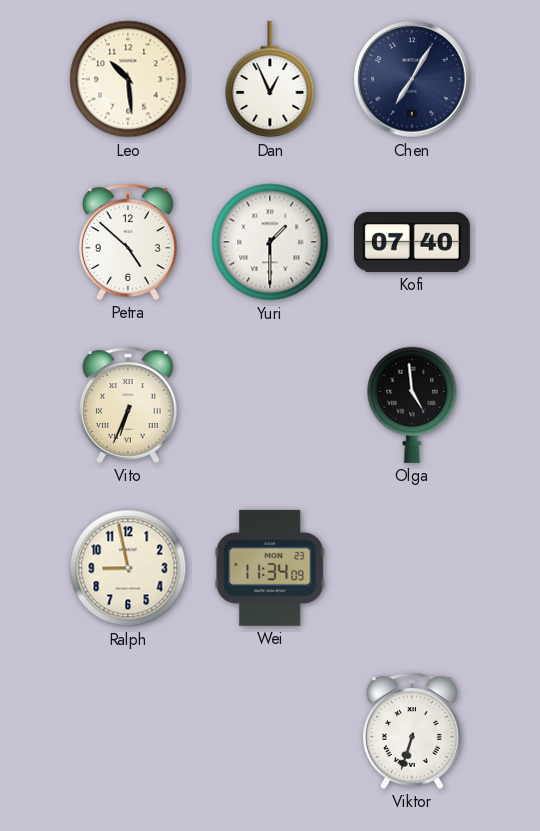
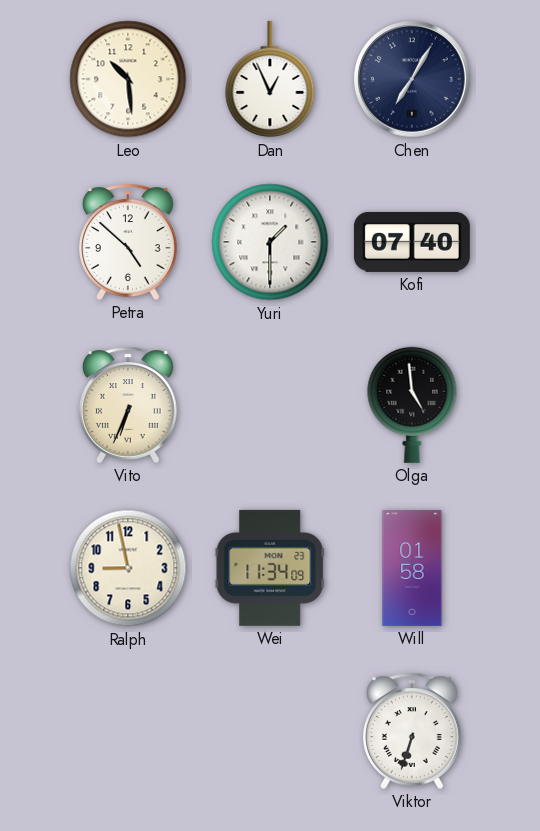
Will: none -> 01:58 (412, 568)
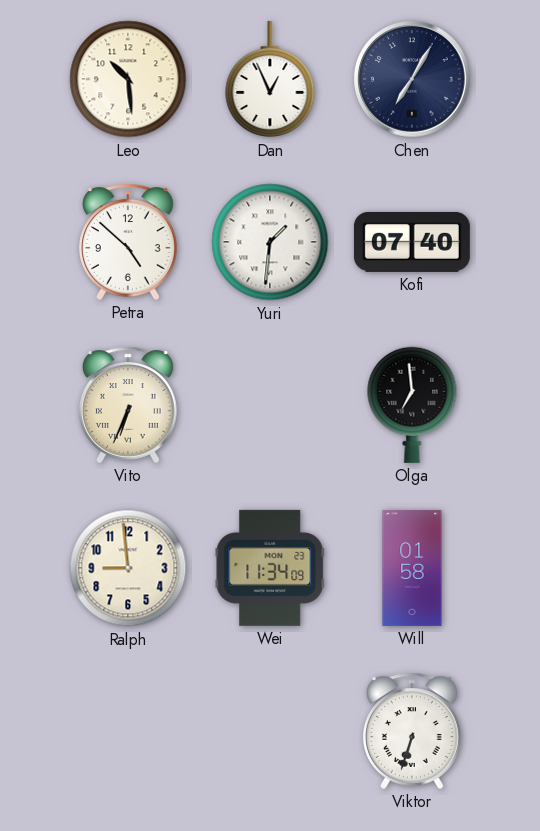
Yuri: 1:30 -> 1:31 (270, 242)
Olga: 4:59 -> 6:59 (412, 405)
Ralph: 8:58 -> 8:59 (128, 568)
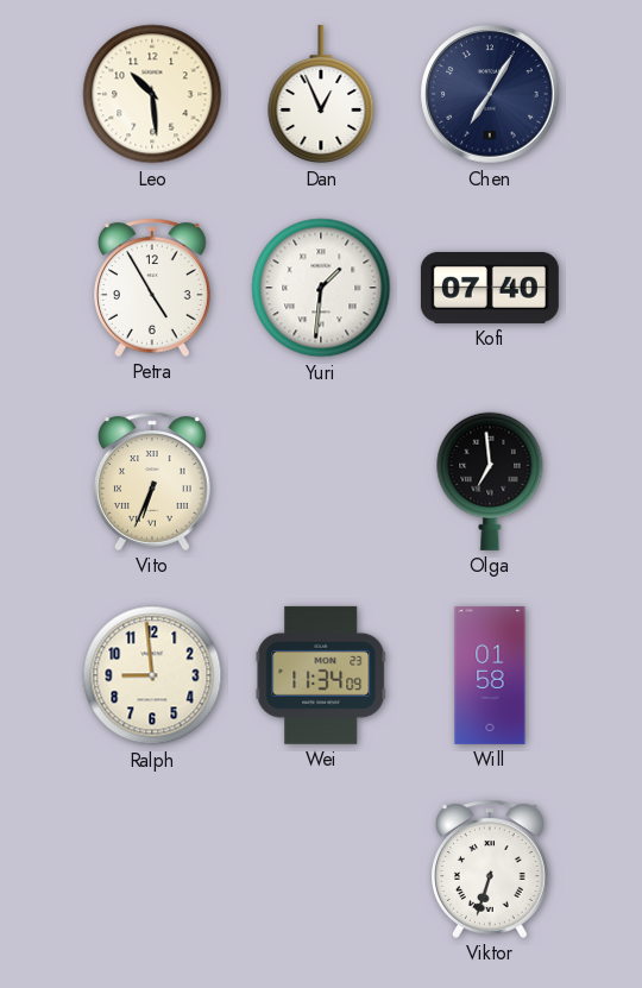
Petra: 4:52 -> 4:55 (153, 288)
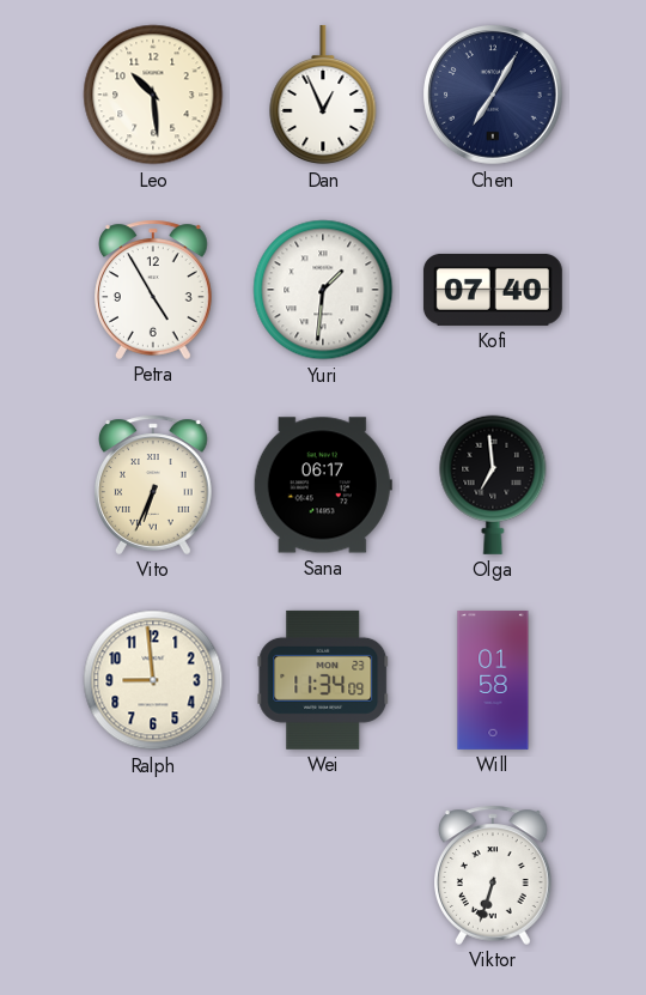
Sana: none -> 06:17 (323, 485)
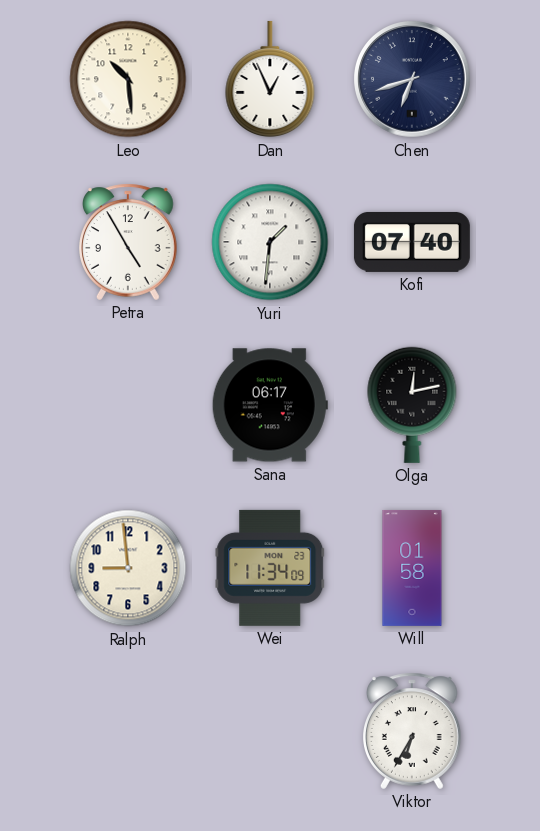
Chen: 7:05 -> 6:42 (412, 79)
Vito: 6:34 -> none (154, 485)
Olga: 6:59 -> 12:13 (412, 405)
Viktor: 6:33 -> 6:35 (413, 731)
